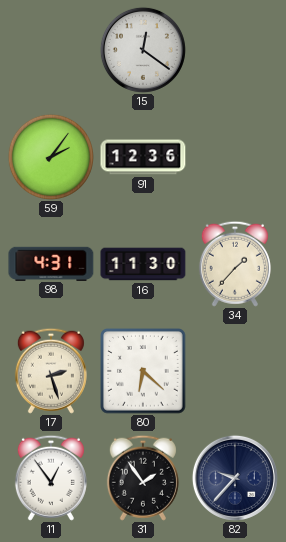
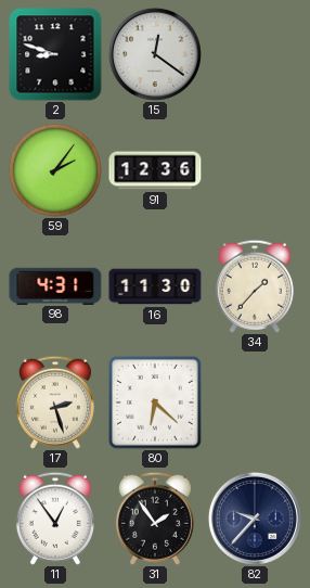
2: none -> 8:48 (55, 54)
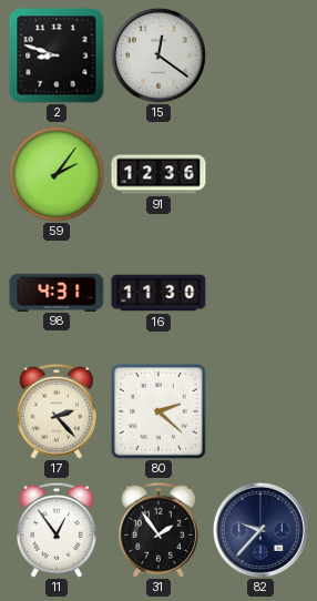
34: 1:37 -> none (255, 286)
17: 2:27 -> 2:23 (57, 411)
80: 6:22 -> 2:22 (160, 412)
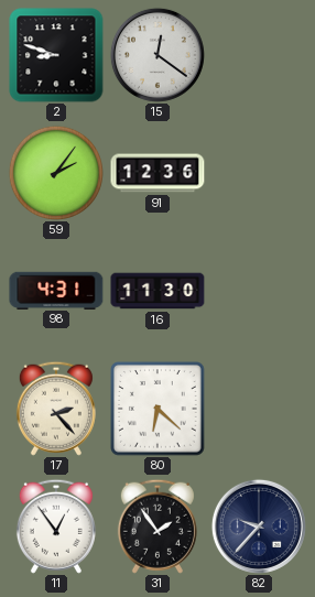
80: 2:22 -> 6:22 (159, 410)
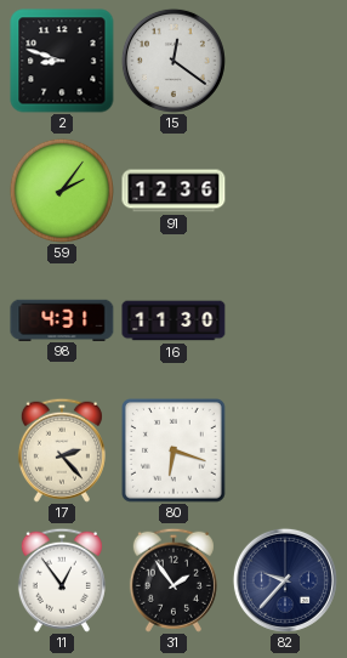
80: 6:22 -> 6:18 (175, 452)
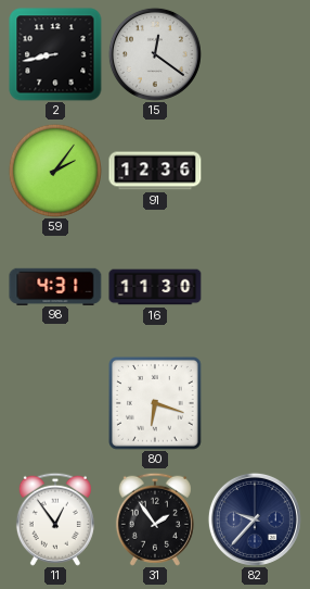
2: 8:48 -> 8:43 (55, 54)
17: 2:23 -> none (62, 450)
